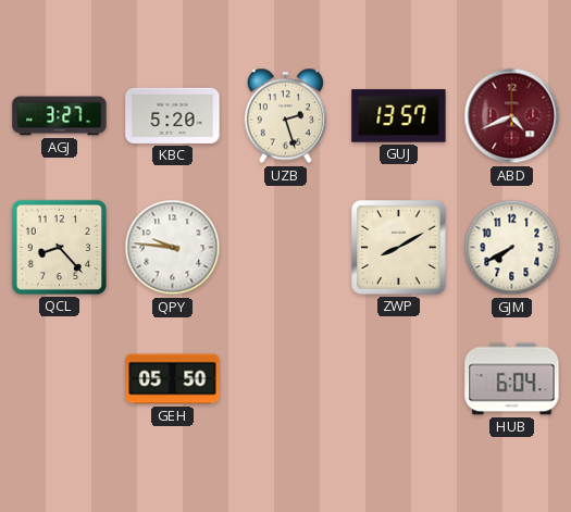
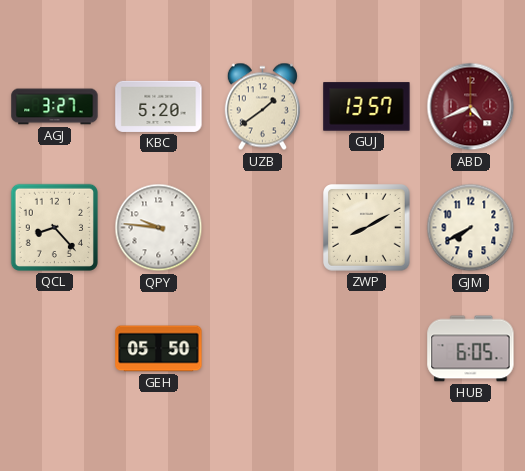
UZB: 2:27 -> 1:39 (262, 107)
HUB: 6:04 -> 6:05 (471, 349)
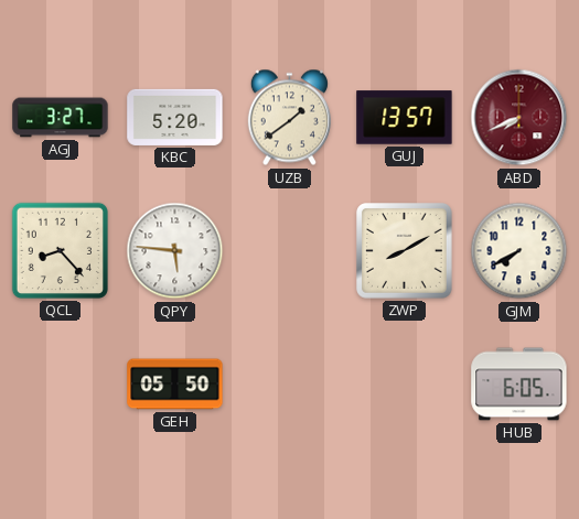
ABD: 4:41 -> 7:41 (519, 118)
QPY: 9:46 -> 5:46 (175, 251)
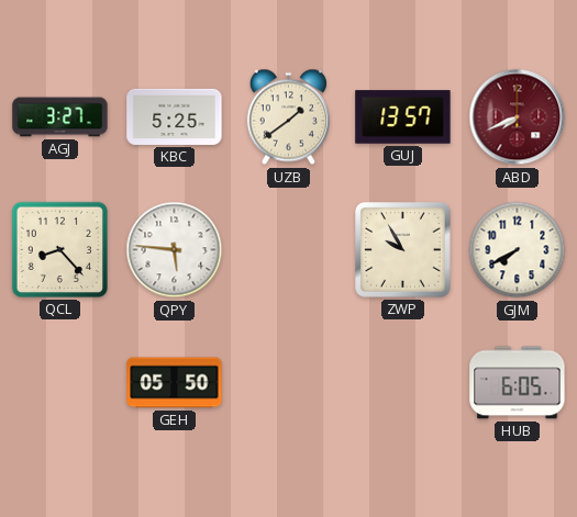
KBC: 5:20 -> 5:25 (175, 116)
ZWP: 8:10 -> 9:55 (403, 250)
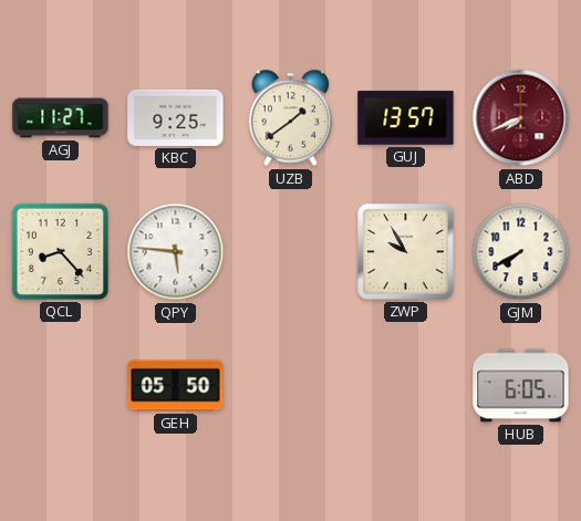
AGJ: 3:27 -> 11:27 (61, 118)
KBC: 5:25 -> 9:25 (176, 117)
